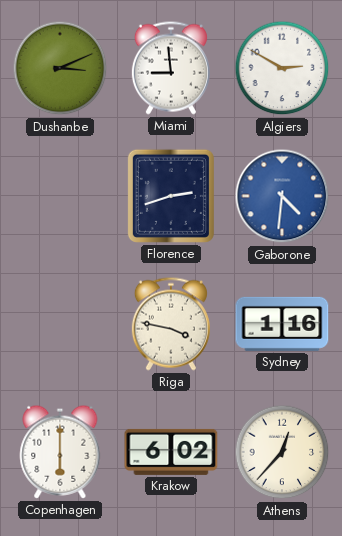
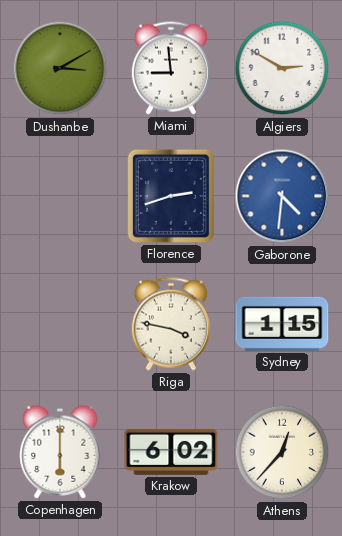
Dushanbe: 3:11 -> 3:10 (60, 68)
Sydney: 1:16 -> 1:15 (282, 324)
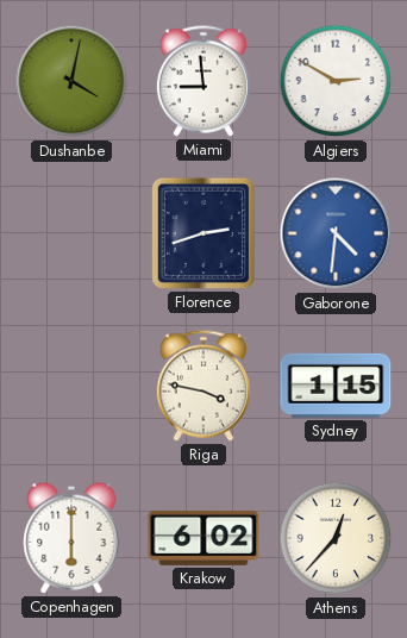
Dushanbe: 3:10 -> 4:02 (71, 81)
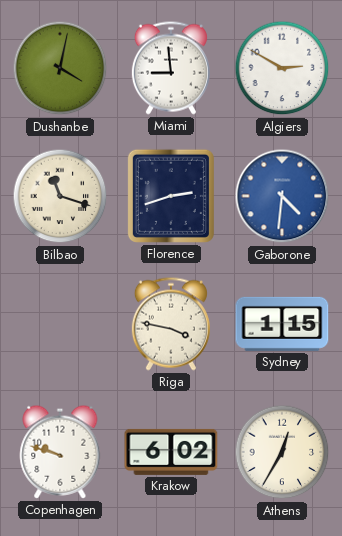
Bilbao: none -> 11:18 (60, 196)
Copenhagen: 6:00 -> 9:48 (60, 452)
Athens: 12:37 -> 12:35 (282, 452)
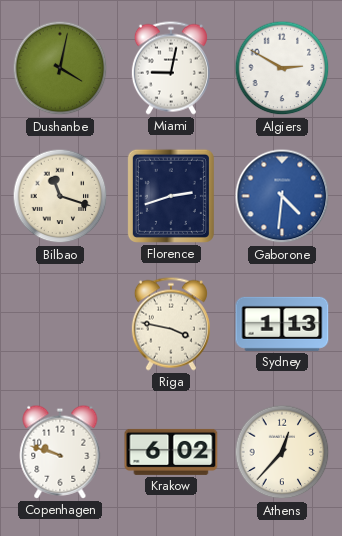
Miami: 8:59 -> 9:02 (171, 68)
Sydney: 1:15 -> 1:13 (282, 324)
Athens: 12:35 -> 12:37 (282, 452)
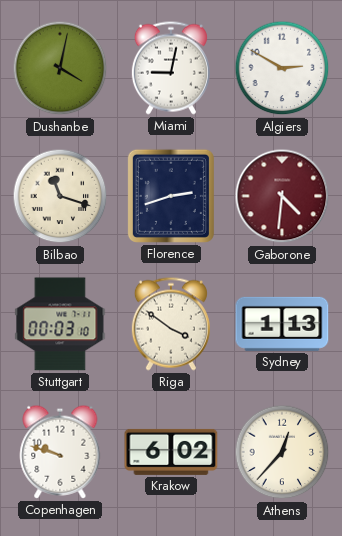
Gaborone dial: blue -> burgundy (282, 196)
Stuttgart: none -> 00:03 (60, 324)
Riga: 3:47 -> 3:51 (171, 324)
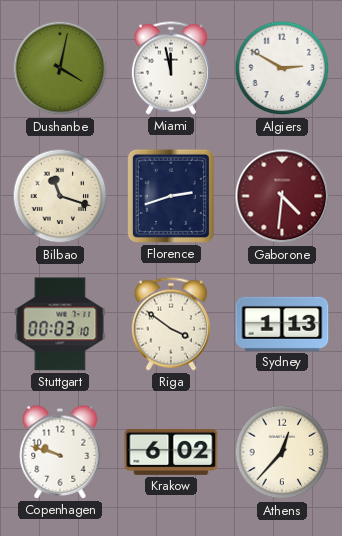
Miami: 9:02 -> 11:58 (171, 68)
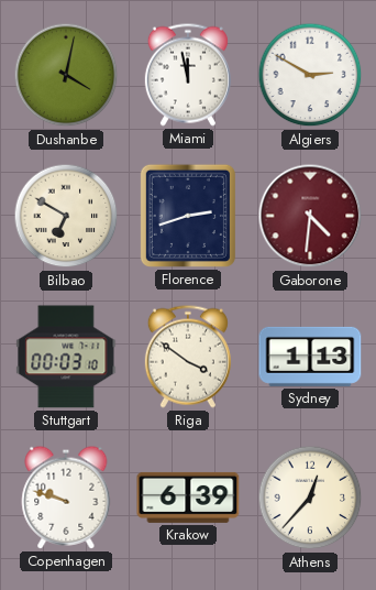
Bilbao: 11:18 -> 6:50 (66, 216)
Krakow: 6:02 -> 6:39 (188, 498)
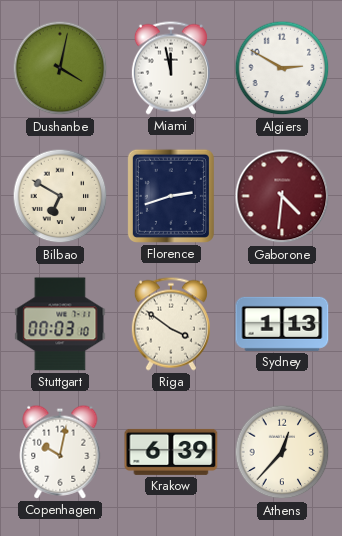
Copenhagen: 9:48 -> 10:02 (60, 452)
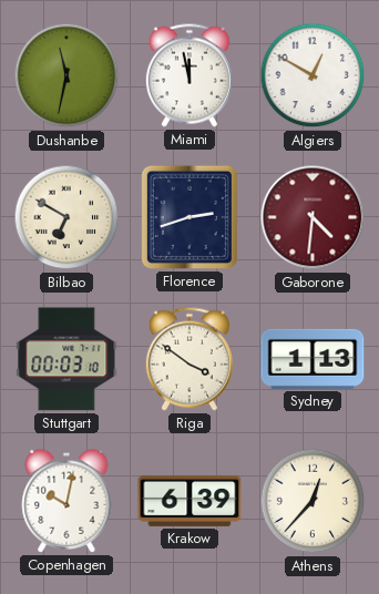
Dushanbe: 4:02 -> 11:32 (66, 75)
Algiers: 2:50 -> 12:50 (313, 75)
